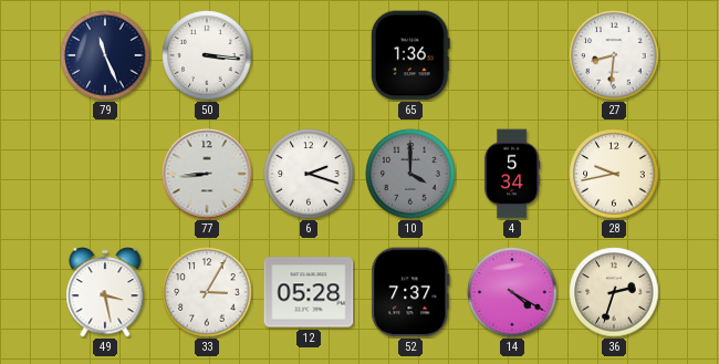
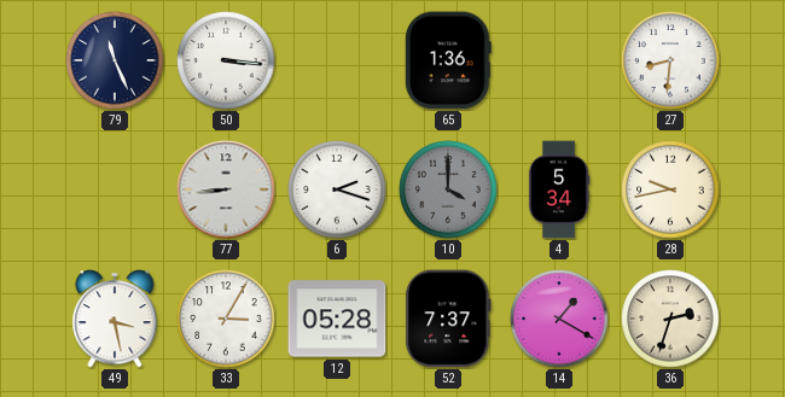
14: 4:20 -> 1:20 (559, 319)
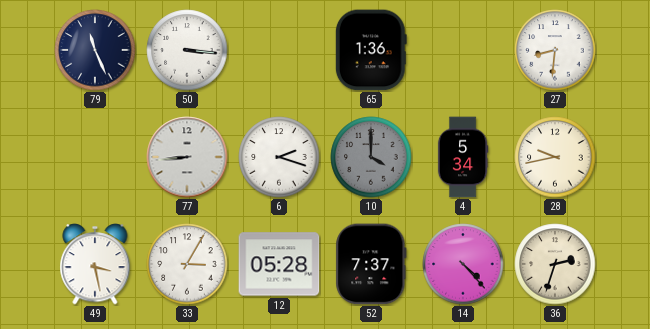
14: 1:20 -> 4:23 (463, 264)
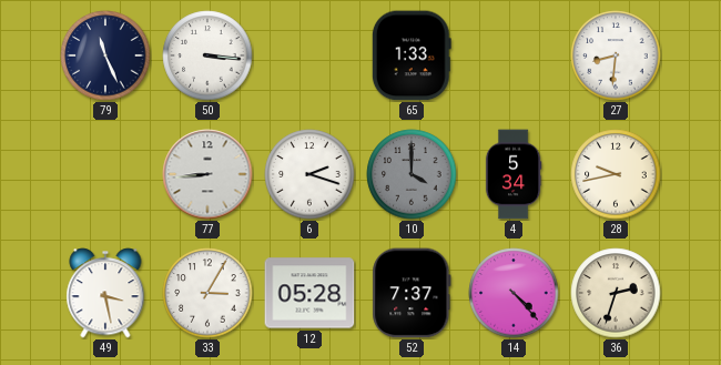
65: 1:36 -> 1:33 (412, 55)
